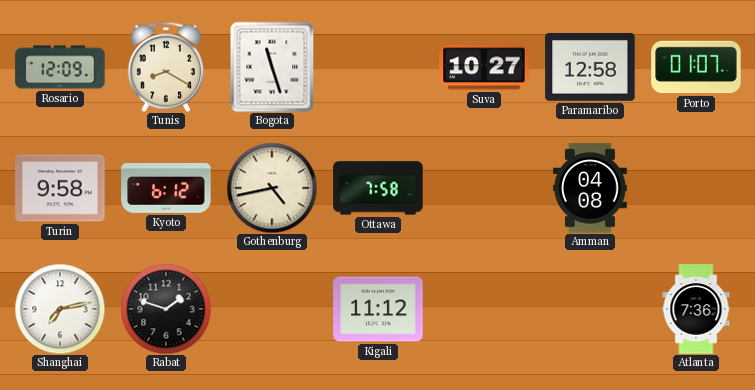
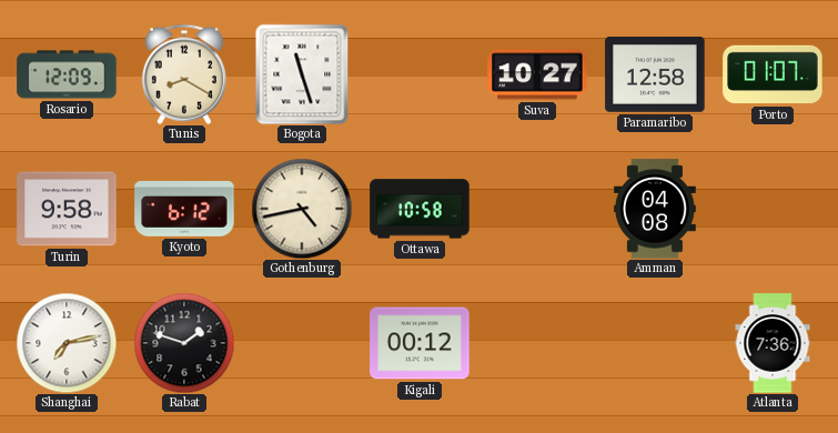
Ottawa: 7:58 -> 10:58 (420, 209)
Kigali: 11:12 -> 00:12 (420, 343)
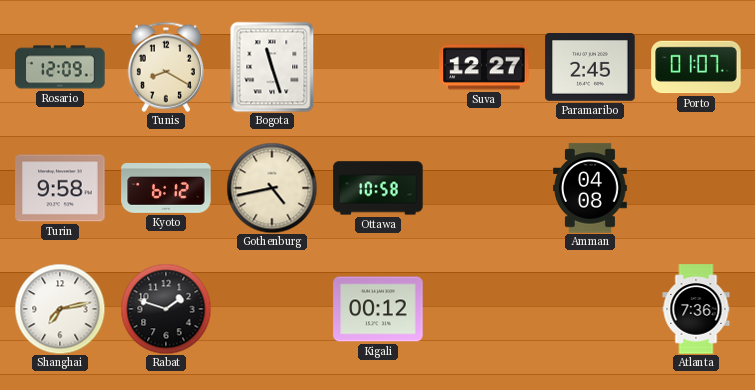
Suva: 10:27 -> 12:27 (484, 67)
Paramaribo: 12:58 -> 2:45 (590, 68)
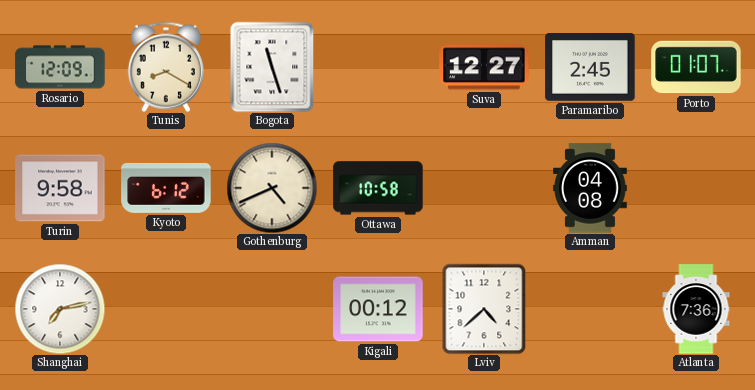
Gothenburg: 4:43 -> 4:41 (272, 188)
Rabat: 1:48 -> none (166, 309)
Lviv: none -> 4:38 (484, 309)
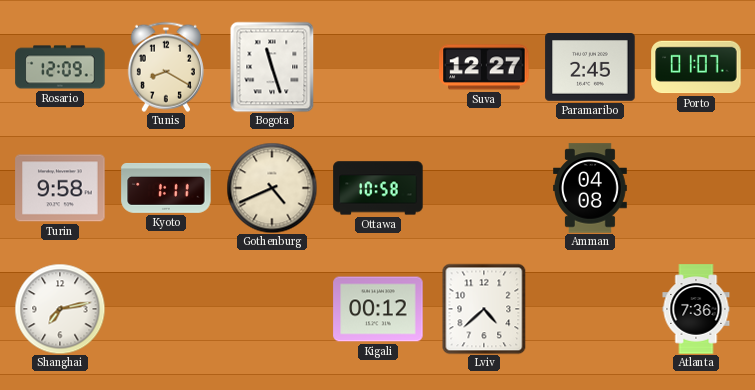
Kyoto: 6:12 -> 1:11 (166, 188)
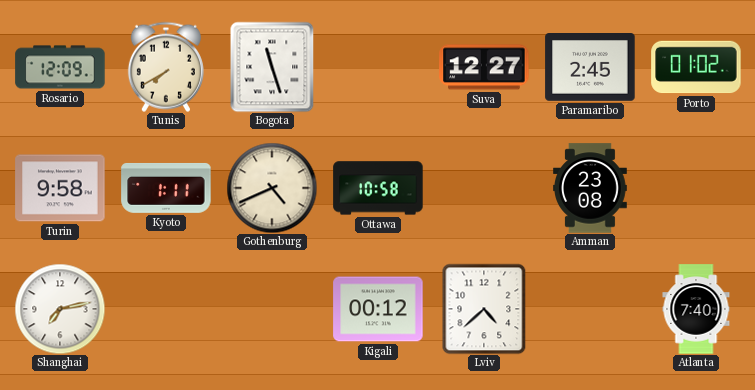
Tunis: 8:20 -> 7:40 (166, 67)
Porto: 01:07 -> 01:02 (696, 67)
Amman: 04:08 -> 23:08 (591, 188)
Atlanta: 7:36 -> 7:40 (696, 309)
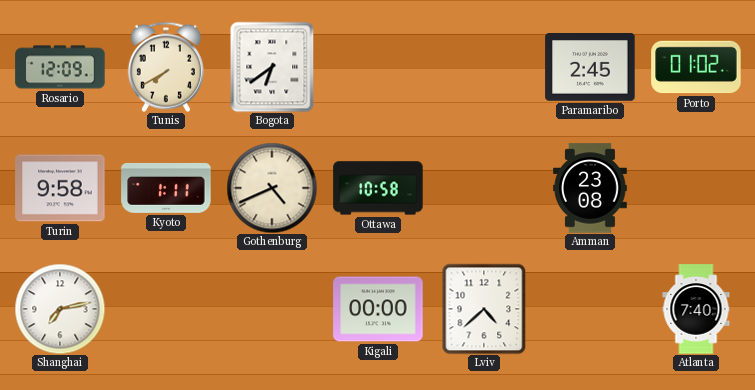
Bogota: 11:27 -> 6:39 (272, 67)
Suva: 12:27 -> none (484, 67)
Kigali: 00:12 -> 00:00 (378, 309)
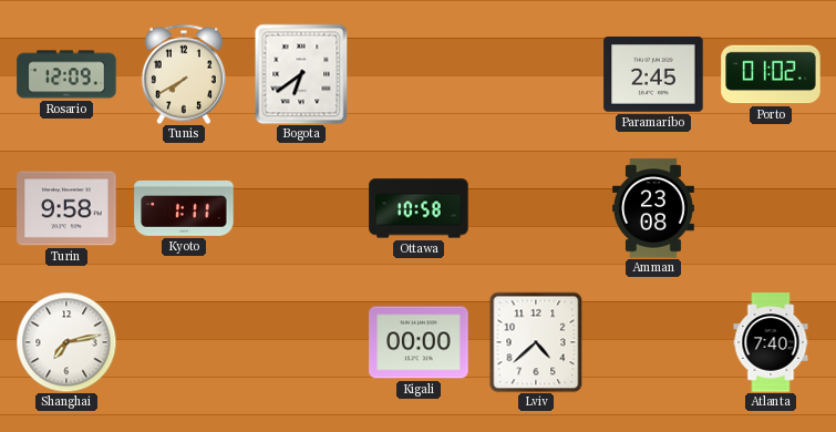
Gothenburg: 4:41 -> none (272, 188)
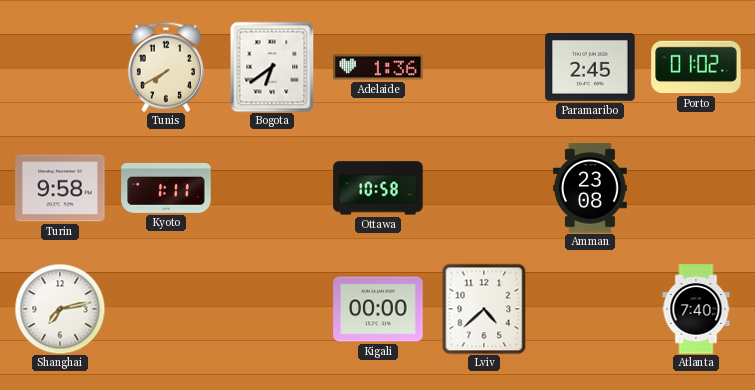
Rosario: 12:09 -> none (66, 74)
Adelaide: none -> 1:36 (378, 67)
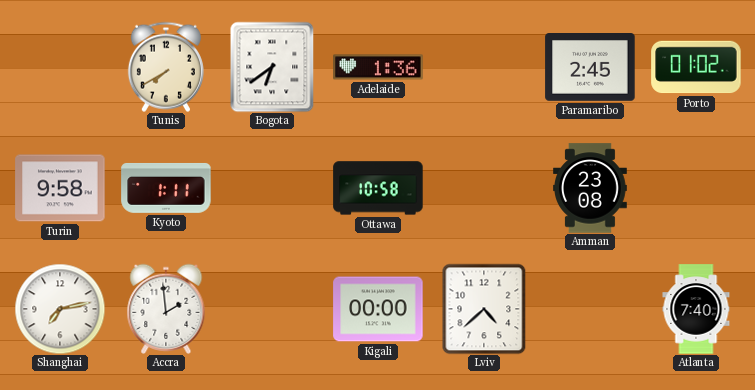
Accra: none -> 1:59 (166, 309)
